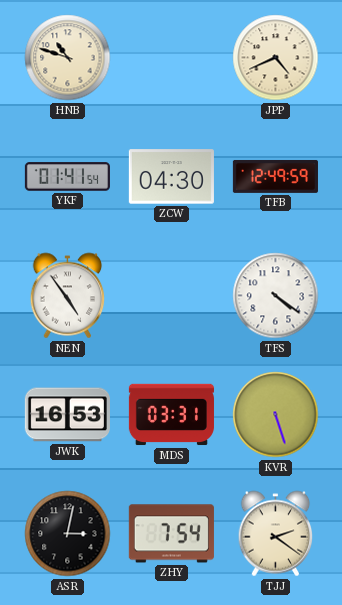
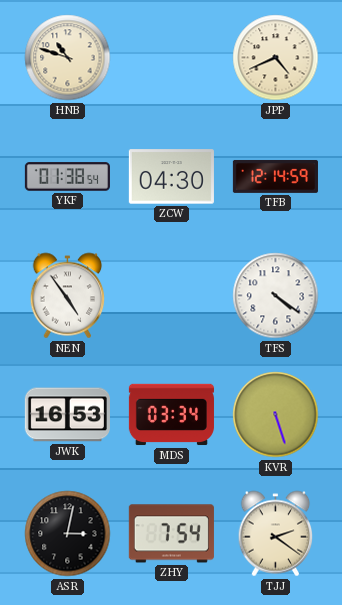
YKF: 01:41 -> 01:38 (67, 177)
TFB: 12:49 -> 12:14 (275, 176)
MDS: 03:31 -> 03:34 (171, 415)
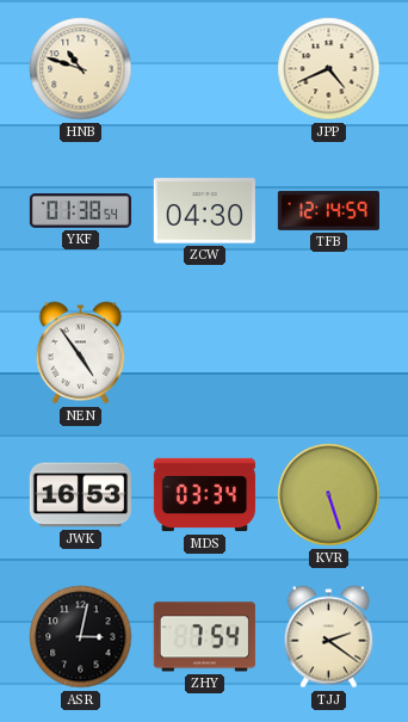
TFS: 4:21 -> none (276, 296)
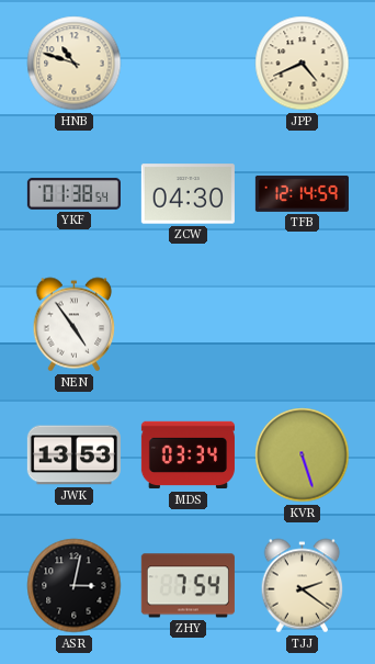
JWK: 16:53 -> 13:53 (73, 455)
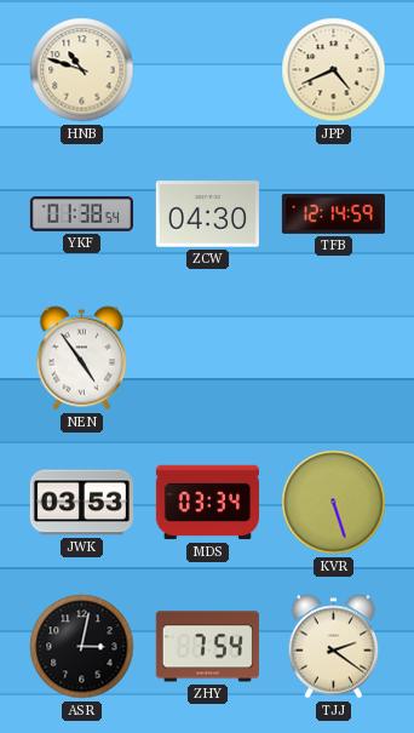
JWK: 13:53 -> 03:53 (81, 503)
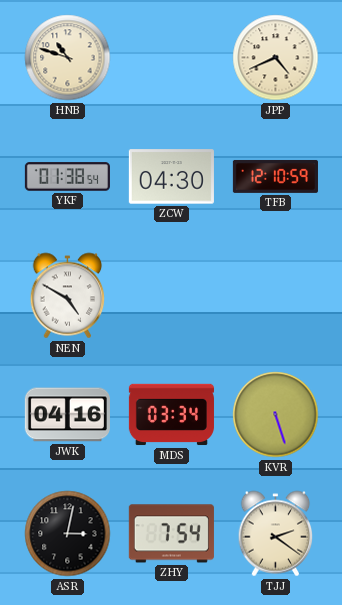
TFB: 12:14 -> 12:10 (275, 176)
NEN: 4:54 -> 4:50 (68, 296)
JWK: 03:53 -> 04:16 (67, 415)
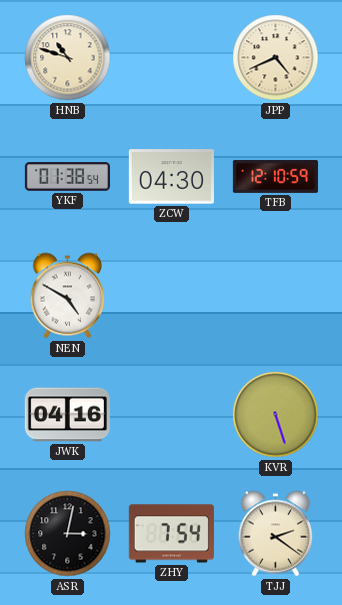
MDS: 03:34 -> none (171, 415)
